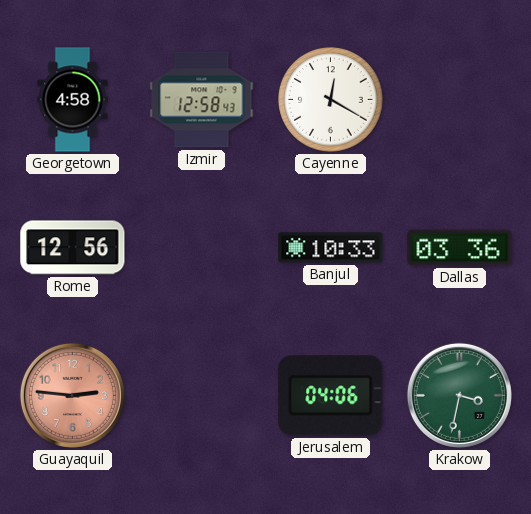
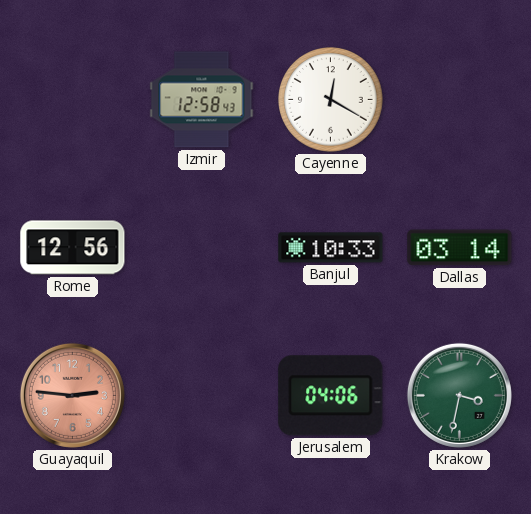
Georgetown: 4:58 -> none (73, 100)
Dallas: 03:36 -> 03:14 (460, 248)
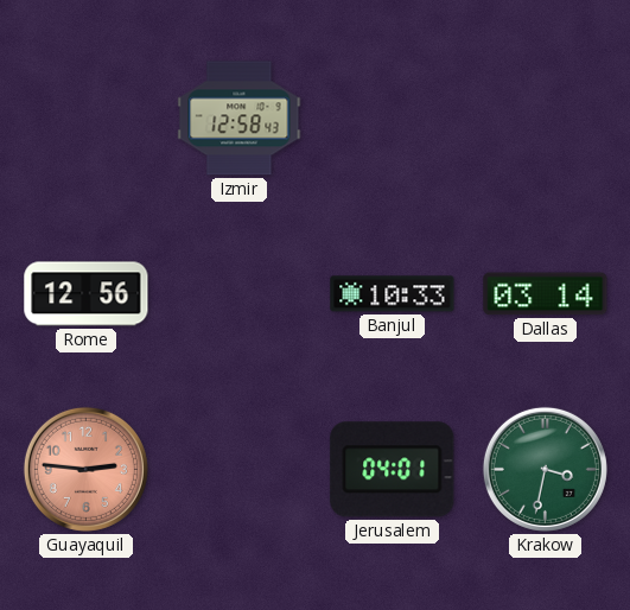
Cayenne: 12:20 -> none (331, 100)
Jerusalem: 04:06 -> 04:01 (393, 470)
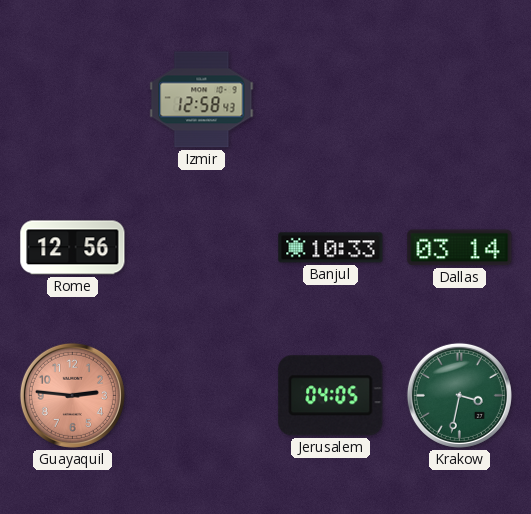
Jerusalem: 04:01 -> 04:05 (331, 396)
